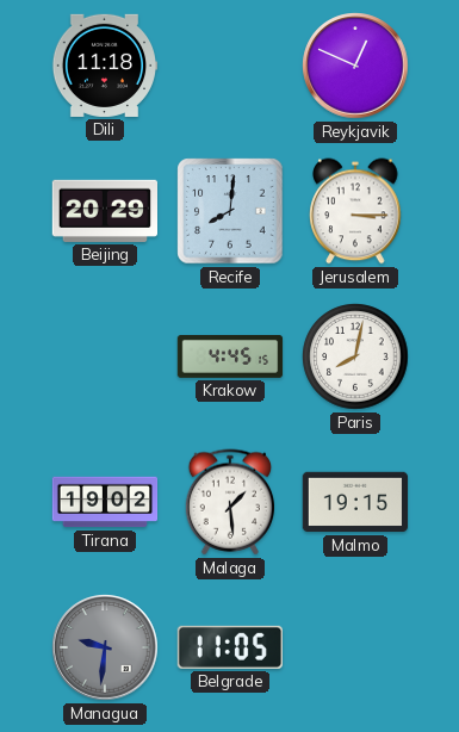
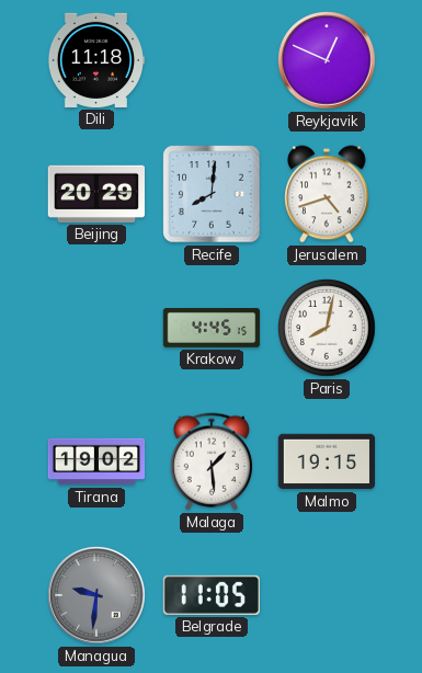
Jerusalem: 3:15 -> 4:42 (327, 194)
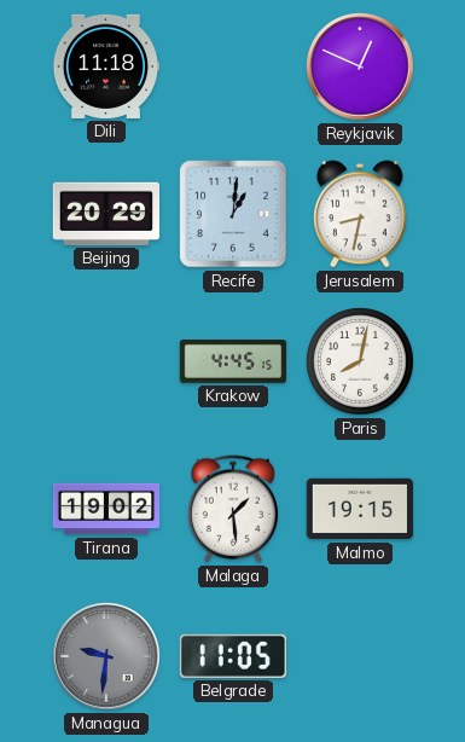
Recife: 8:01 -> 1:01 (233, 214)
Jerusalem: 4:42 -> 8:32 (360, 214)
